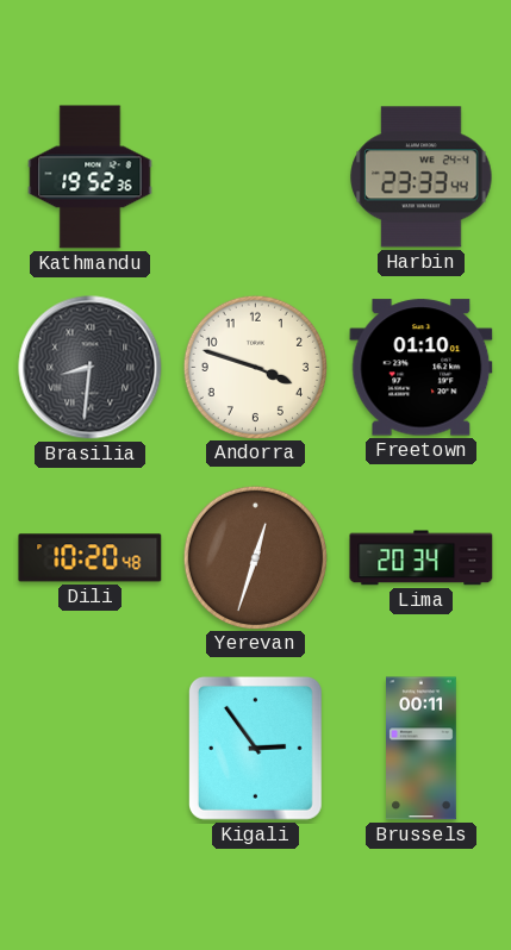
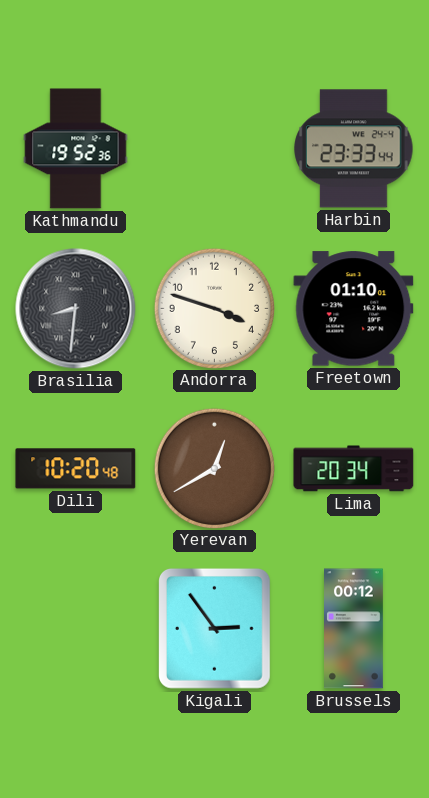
Yerevan: 12:33 -> 12:40 (214, 468)
Brussels: 00:11 -> 00:12 (354, 629)
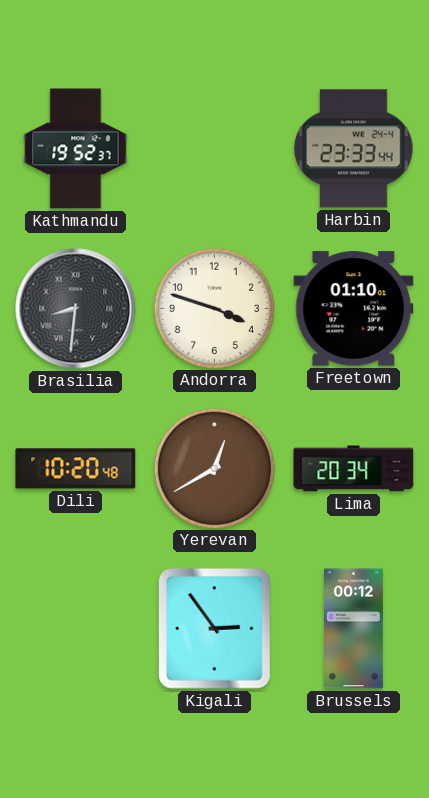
Kathmandu: 19:52:36 -> 19:52:37 (76, 149)
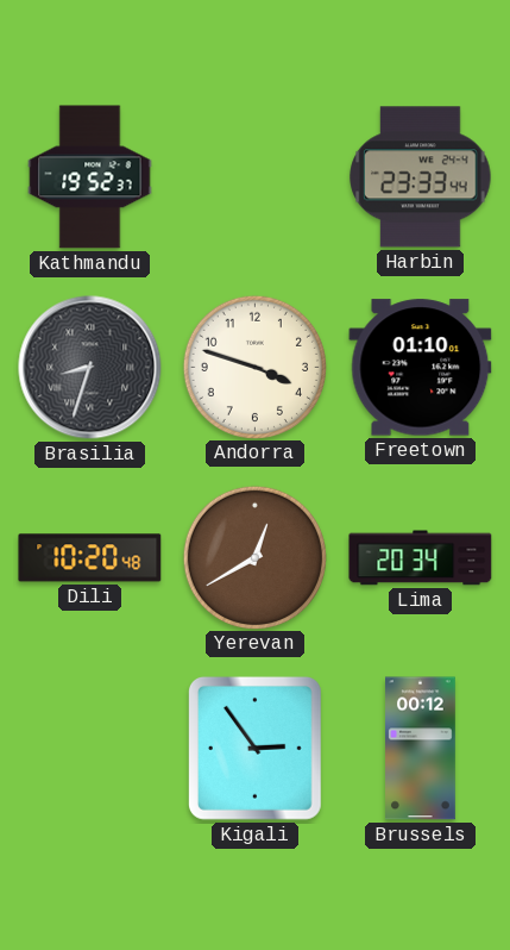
Brasilia: 8:31 -> 8:33 (90, 368)
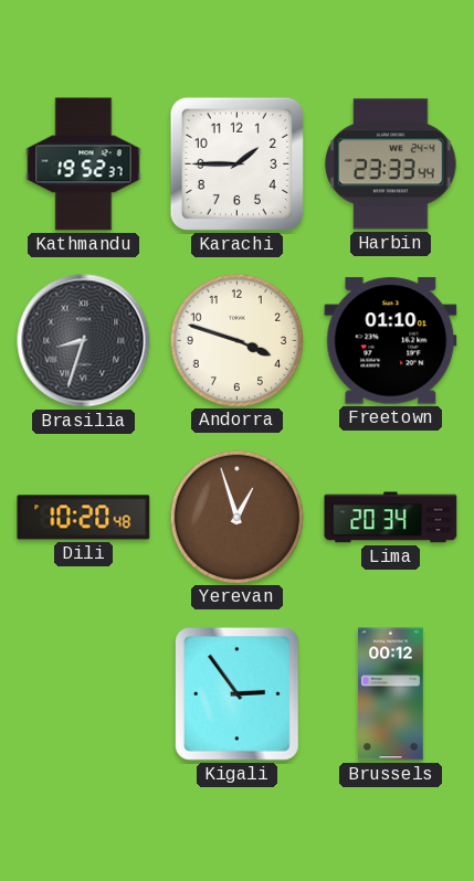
Karachi: none -> 1:45 (236, 163)
Yerevan: 12:40 -> 12:57 (236, 517)
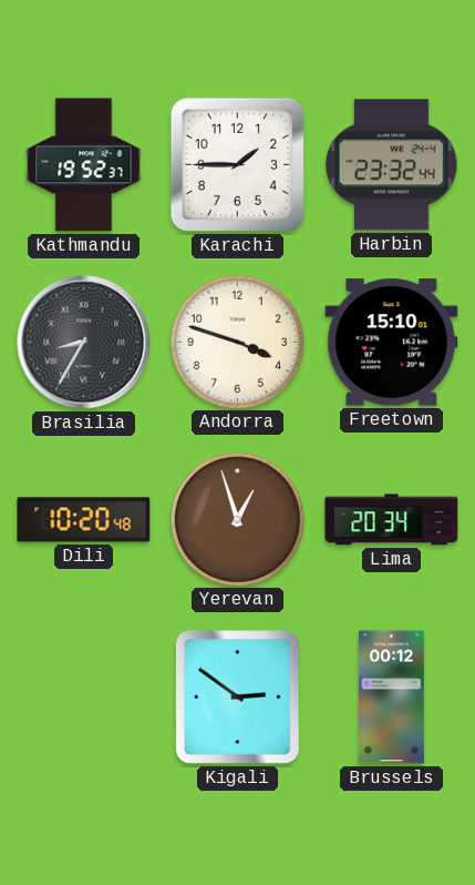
Harbin: 23:33 -> 23:32 (392, 165)
Brasilia: 8:33 -> 8:35 (84, 343)
Freetown: 01:10 -> 15:10 (392, 343)
Kigali: 2:54 -> 2:51 (237, 696)
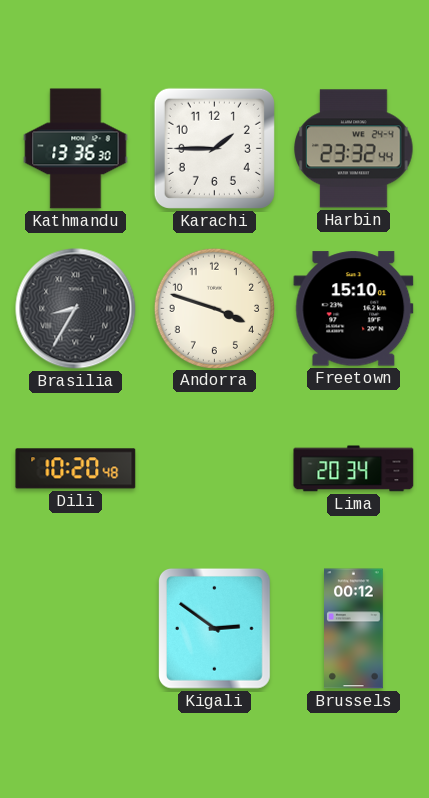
Kathmandu: 19:52 -> 13:36 (76, 149)
Yerevan: 12:57 -> none (237, 519)
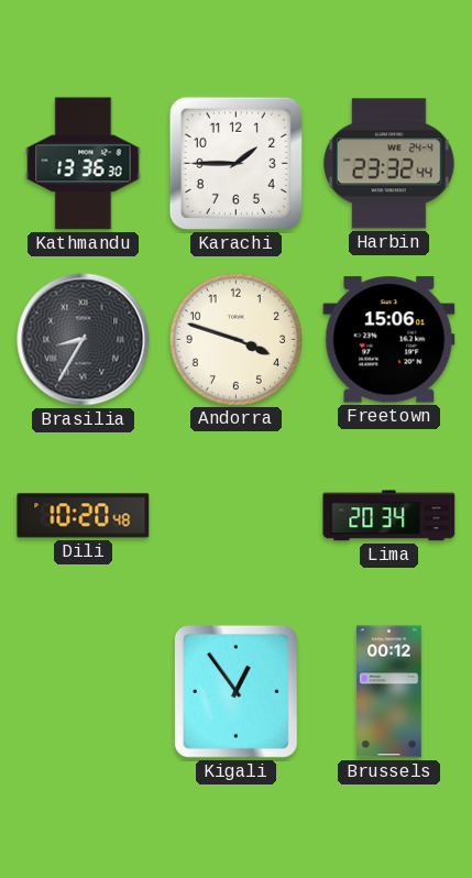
Freetown: 15:10 -> 15:06 (389, 340)
Kigali: 2:51 -> 12:54 (235, 691)
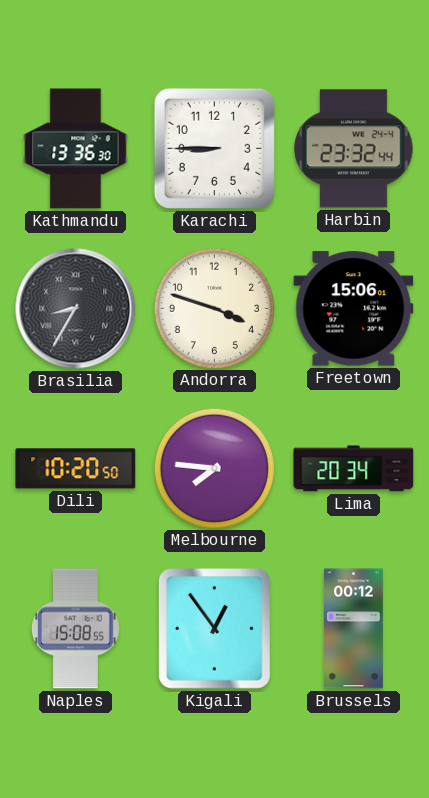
Karachi: 1:45 -> 8:45 (214, 148)
Dili: 10:20:48 -> 10:20:50 (76, 469)
Melbourne: none -> 7:46 (214, 468)
Naples: none -> 15:08 (75, 629)
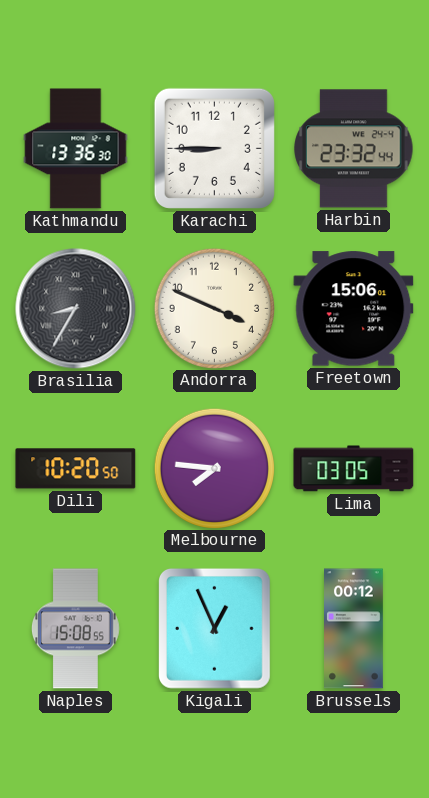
Andorra: 3:48 -> 3:49 (214, 308)
Lima: 20:34 -> 03:05 (354, 469)
Kigali: 12:54 -> 12:56 (214, 628)
